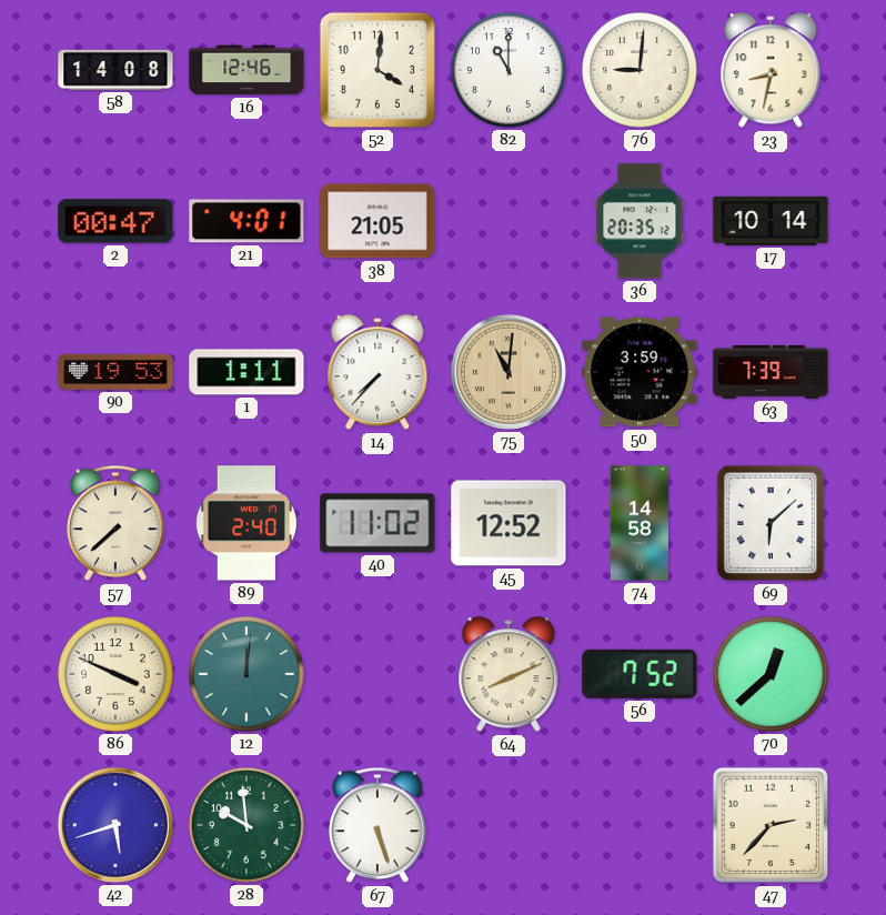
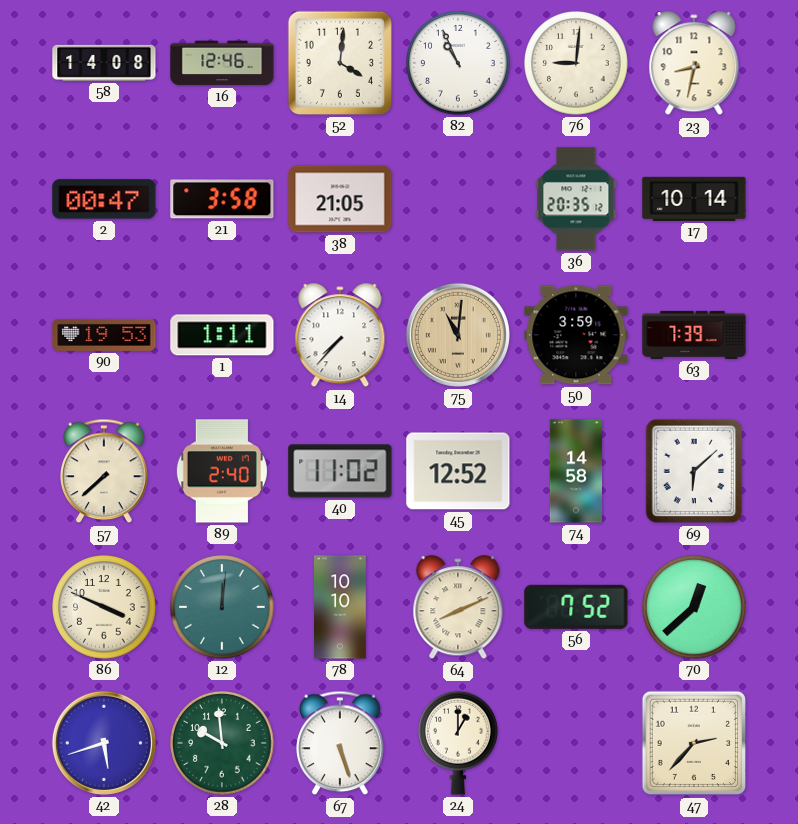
82: 11:00 -> 10:56 (458, 63)
21: 4:01 -> 3:58 (222, 199)
78: none -> 10:10 (341, 607)
24: none -> 1:00 (459, 743)
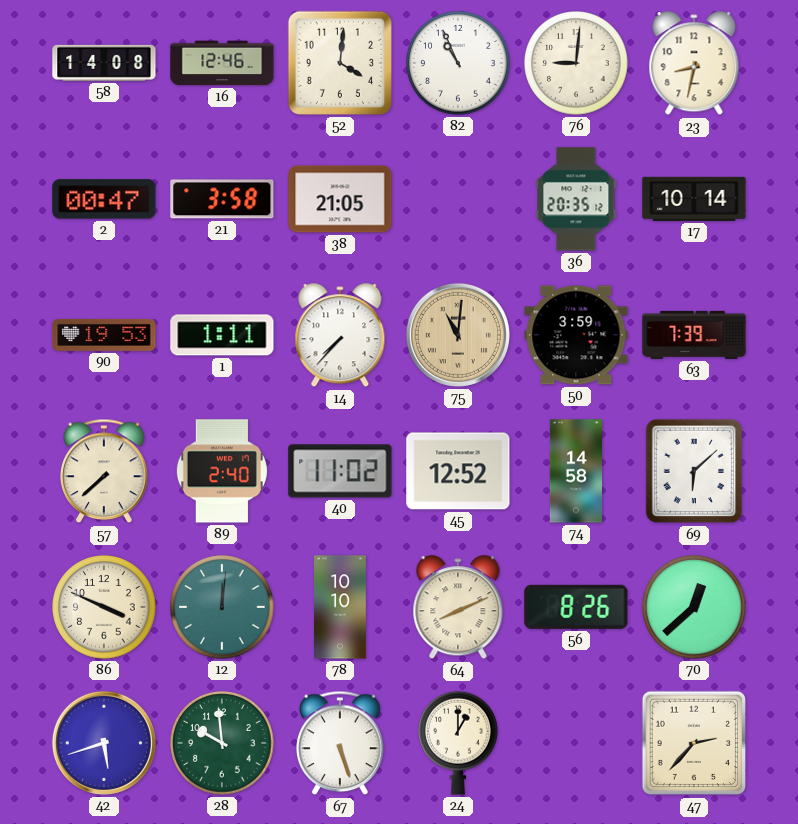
56: 7:52 -> 8:26 (576, 607)
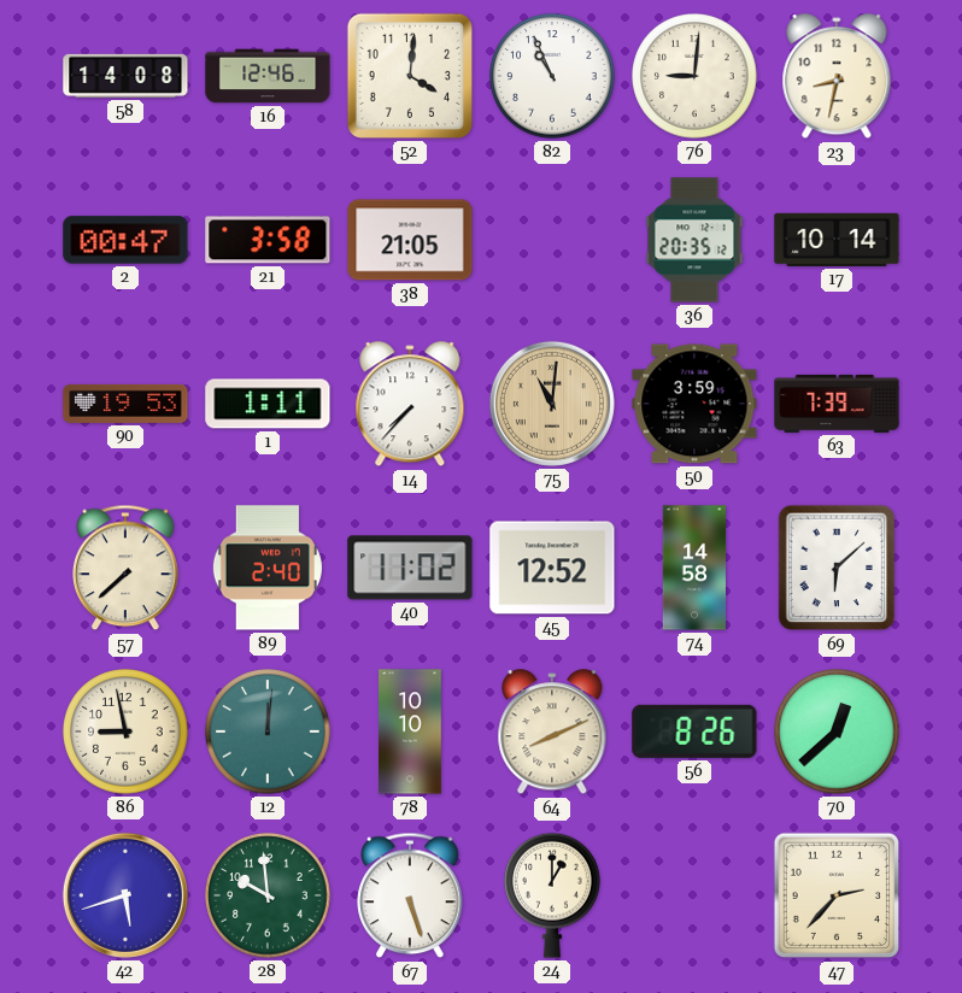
86: 3:49 -> 8:58 (125, 731)
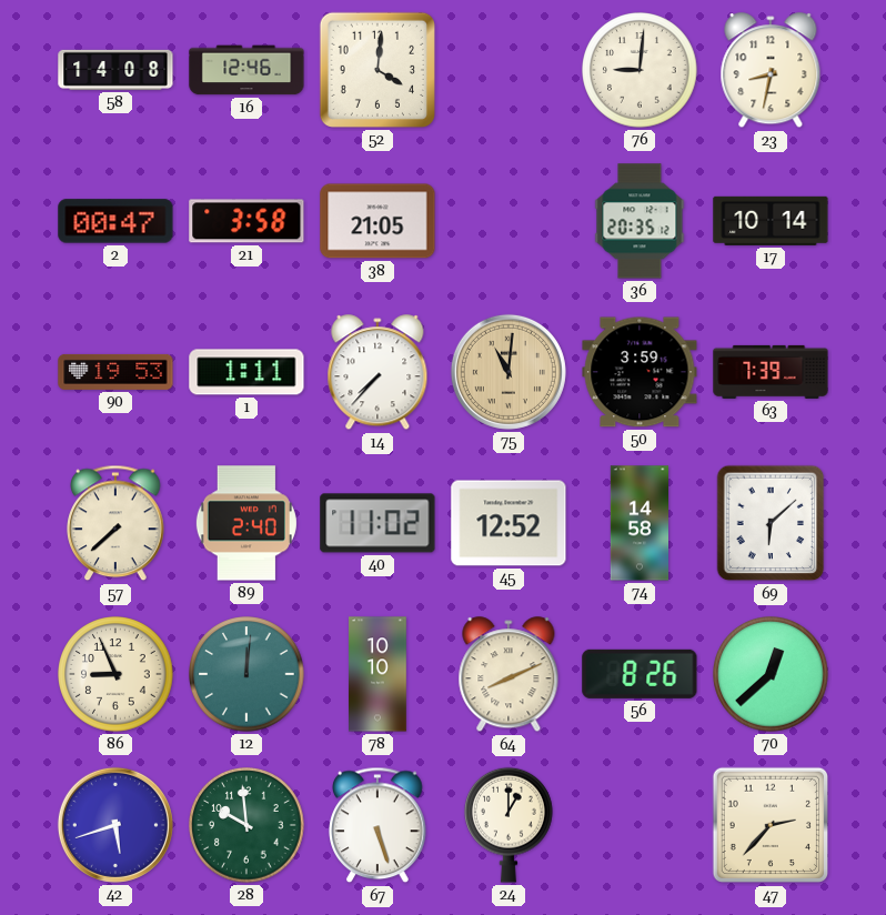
82: 10:56 -> none (552, 76)
86: 8:58 -> 8:56 (115, 674)
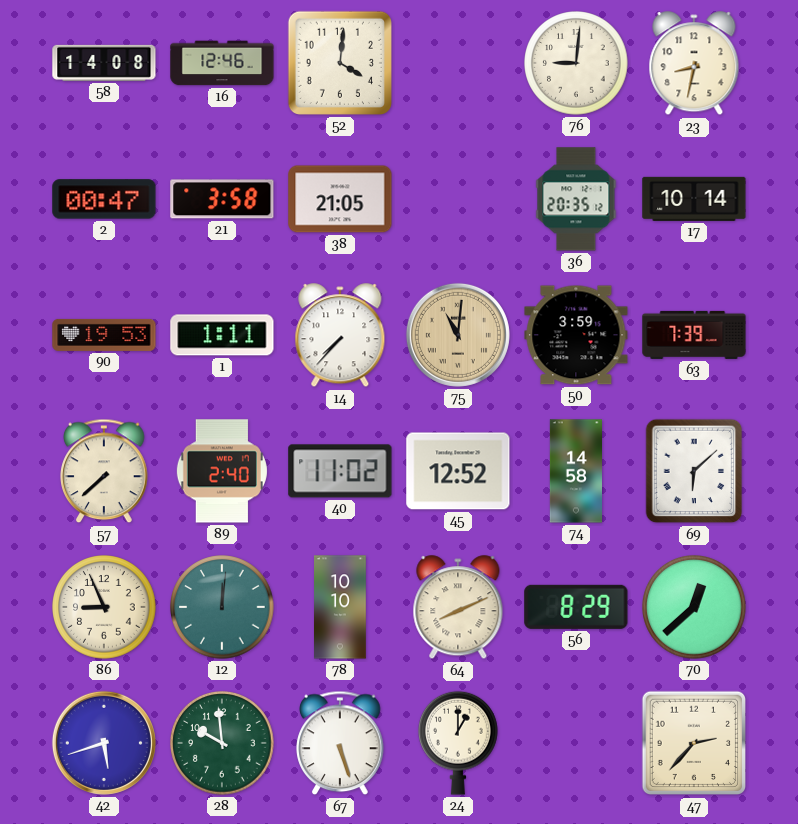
56: 8:26 -> 8:29 (576, 607)
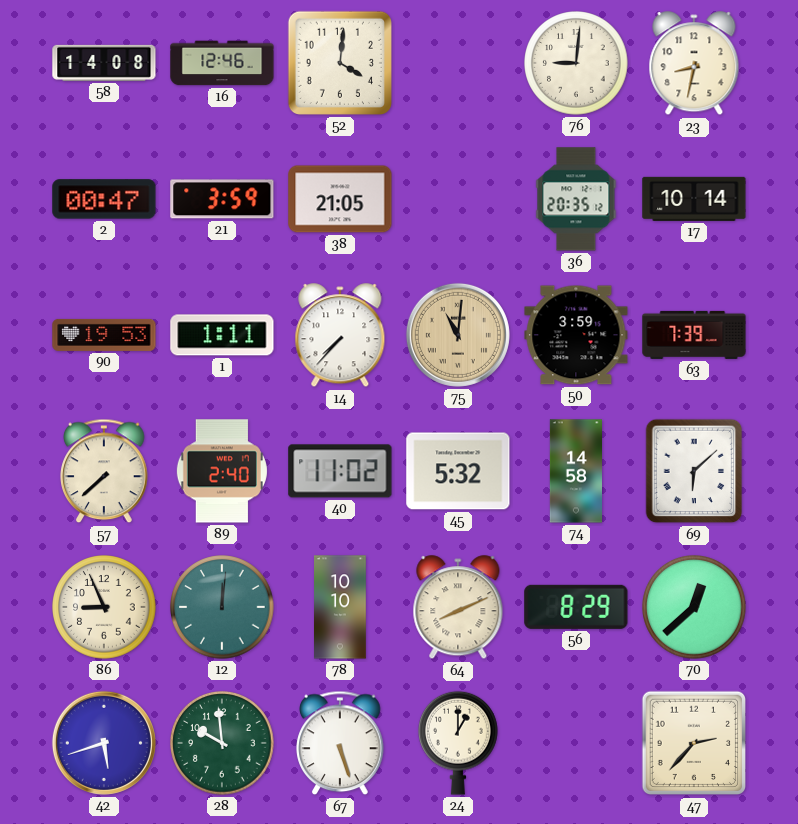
21: 3:58 -> 3:59 (222, 199)
45: 12:52 -> 5:32 (458, 471)
